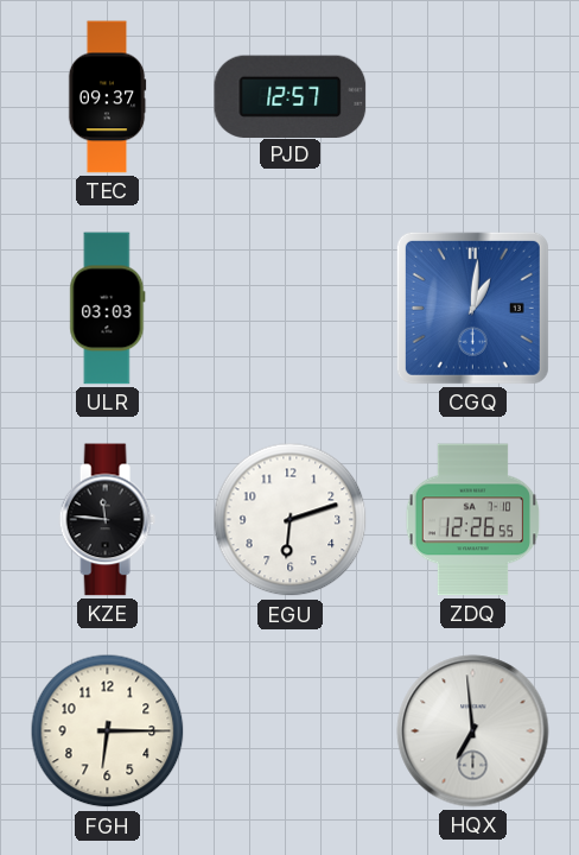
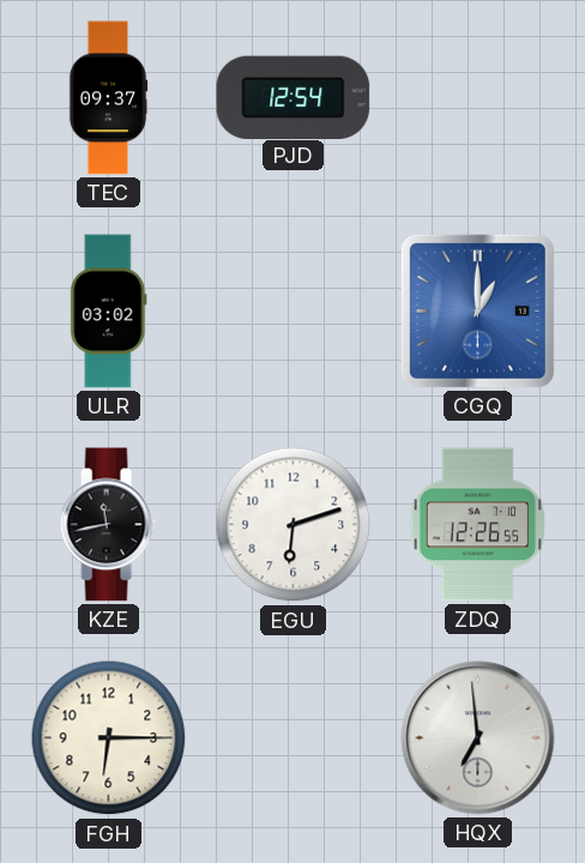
PJD: 12:57 -> 12:54 (294, 97)
ULR: 03:03 -> 03:02 (109, 312)
CGQ: 1:01 -> 1:00 (477, 310)
KZE: 11:46 -> 11:43 (108, 525)
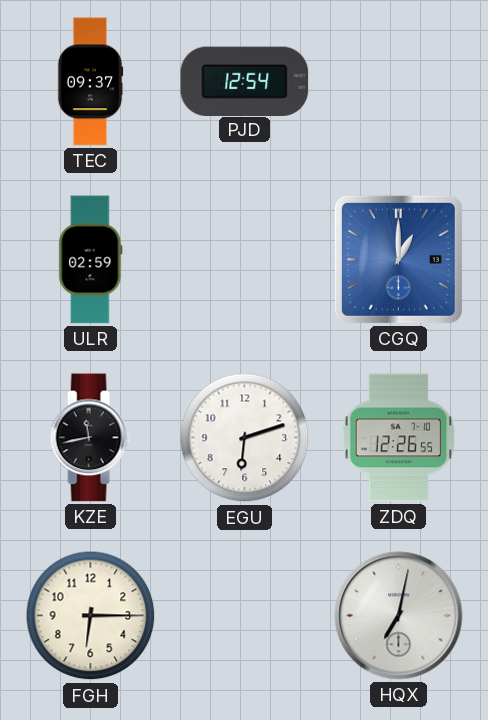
ULR: 03:02 -> 02:59 (91, 260)
HQX: 6:59 -> 7:02 (399, 616)
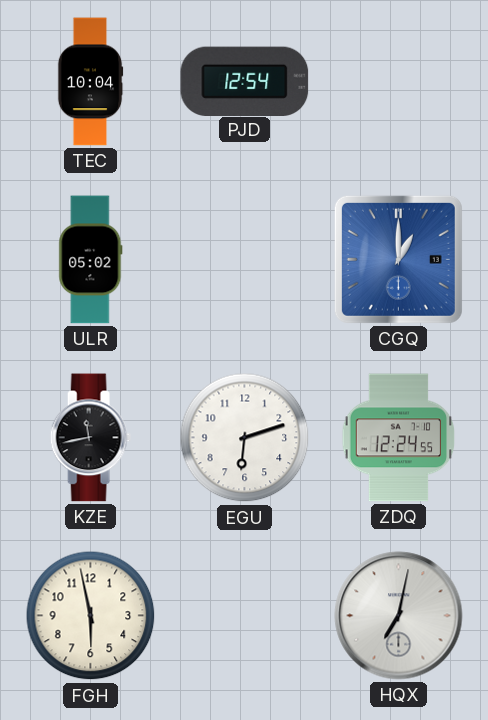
TEC: 09:37 -> 10:04 (90, 82)
ULR: 02:59 -> 05:02 (91, 260)
ZDQ: 12:26 -> 12:24 (399, 438)
FGH: 6:15 -> 5:58 (91, 616)
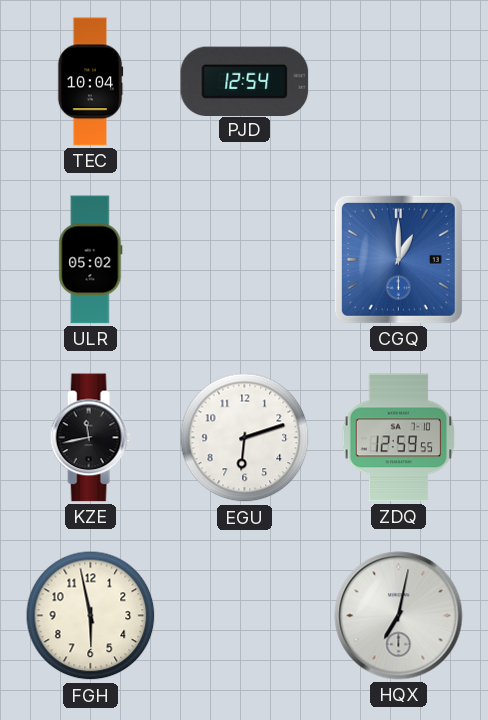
ZDQ: 12:24 -> 12:59 (399, 438)
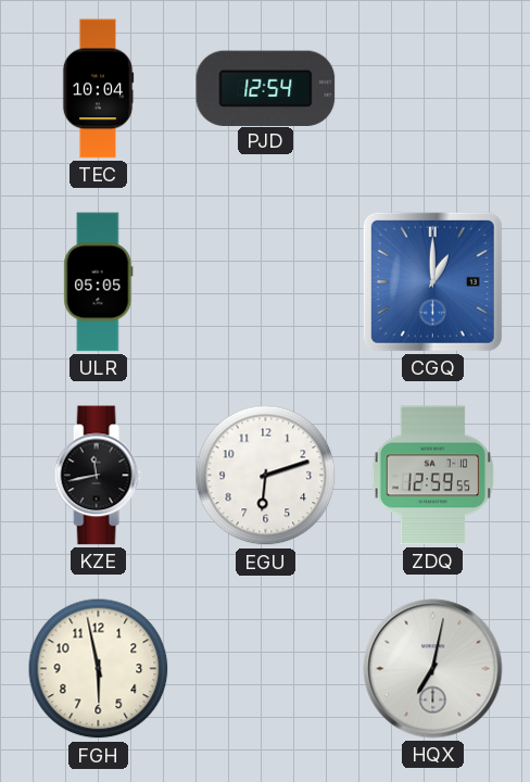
ULR: 05:02 -> 05:05 (99, 282)
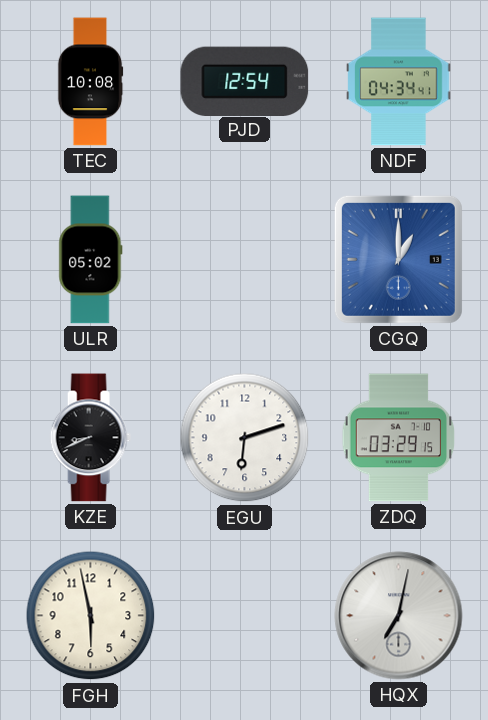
TEC: 10:04 -> 10:08 (90, 82)
NDF: none -> 04:34 (399, 82)
ULR: 05:05 -> 05:02 (91, 260)
KZE: 11:43 -> 8:41 (90, 438)
ZDQ: 12:59 -> 03:29 (399, 438)
